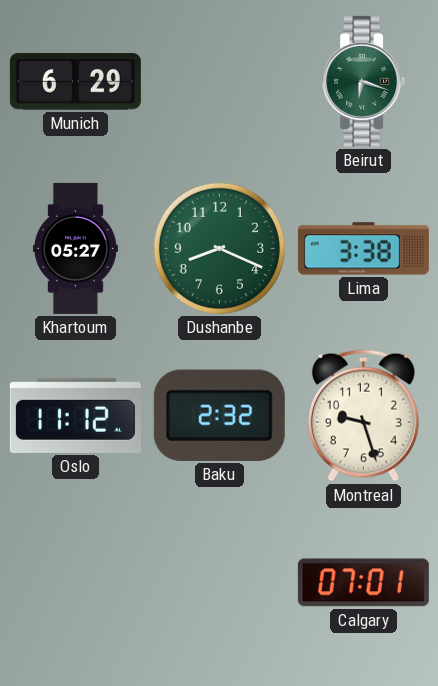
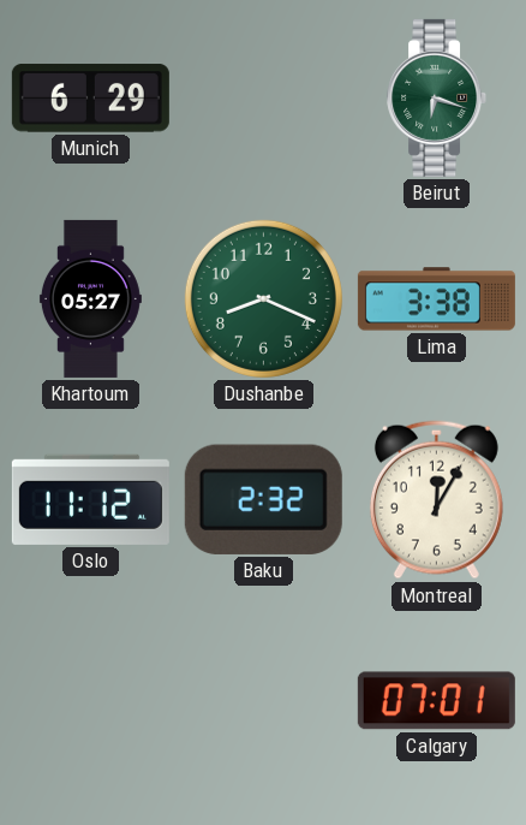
Montreal: 9:27 -> 12:05 (436, 500)
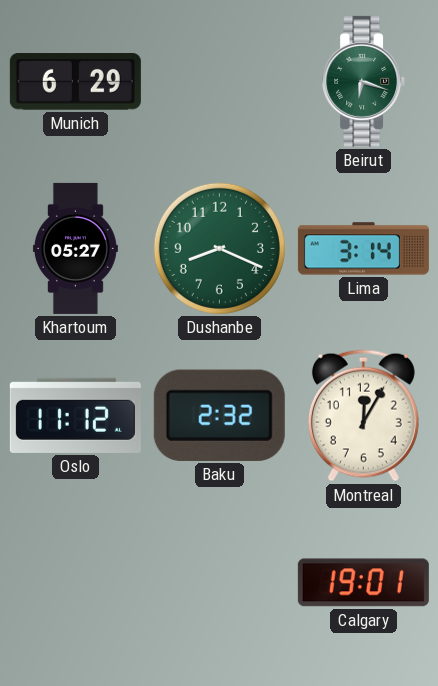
Lima: 3:38 -> 3:14 (363, 249)
Calgary: 07:01 -> 19:01 (363, 583)
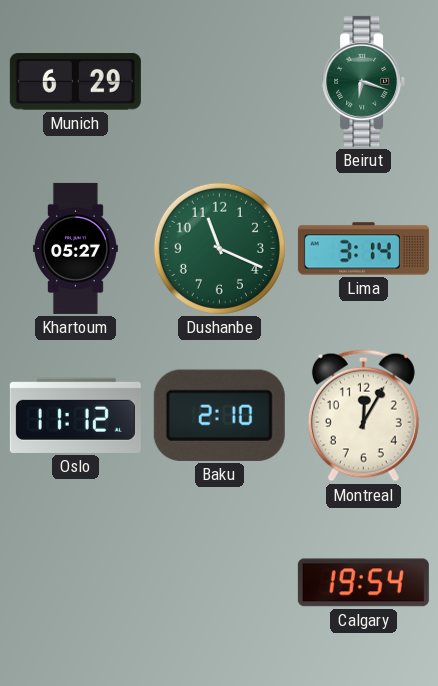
Dushanbe: 8:19 -> 11:19 (219, 248)
Baku: 2:32 -> 2:10 (219, 415)
Calgary: 19:01 -> 19:54 (363, 583)
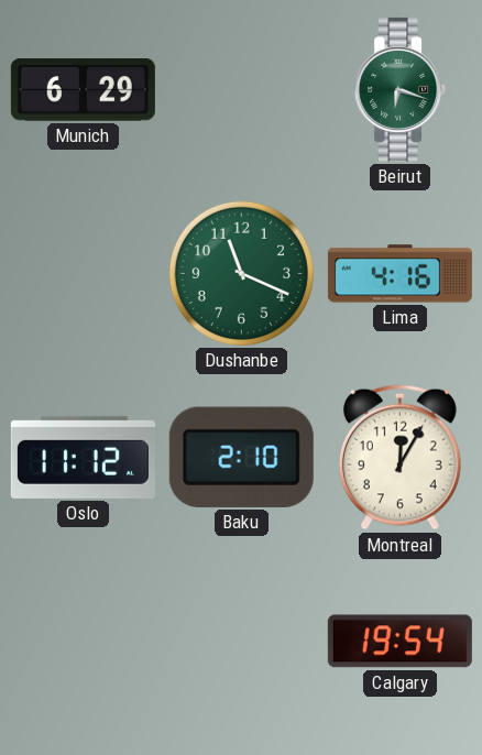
Khartoum: 05:27 -> none (75, 248)
Lima: 3:14 -> 4:16 (399, 274)
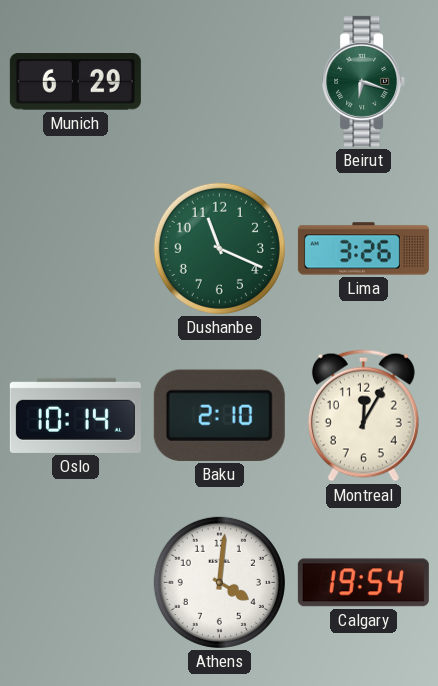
Lima: 4:16 -> 3:26 (363, 249)
Oslo: 11:12 -> 10:14 (75, 415)
Athens: none -> 4:01 (219, 582)
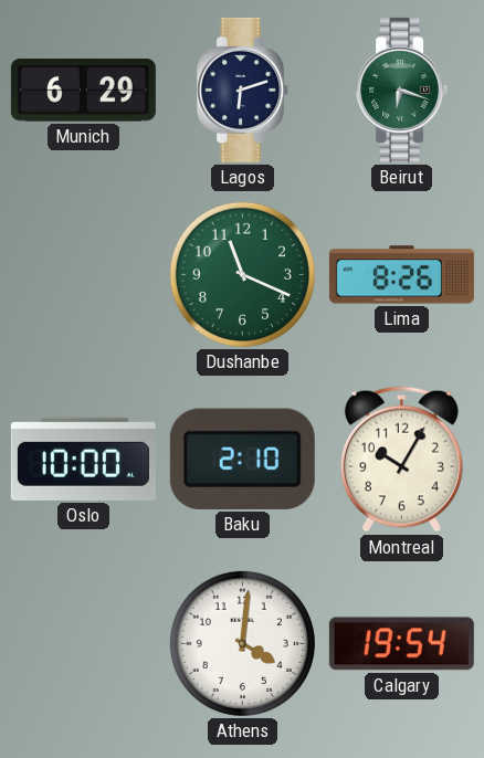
Lagos: none -> 6:12 (243, 90)
Lima: 3:26 -> 8:26 (401, 275)
Oslo: 10:14 -> 10:00 (83, 459)
Montreal: 12:05 -> 10:05 (401, 460)
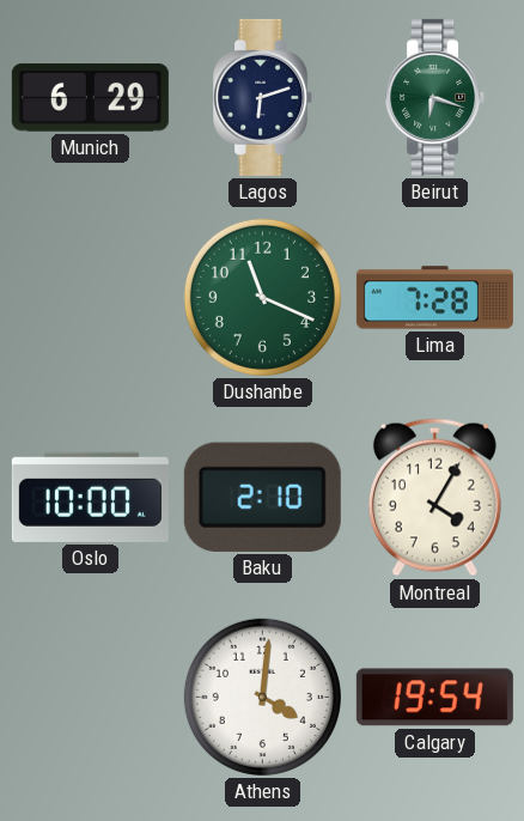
Lima: 8:26 -> 7:28 (434, 298)
Montreal: 10:05 -> 4:05 (434, 498)
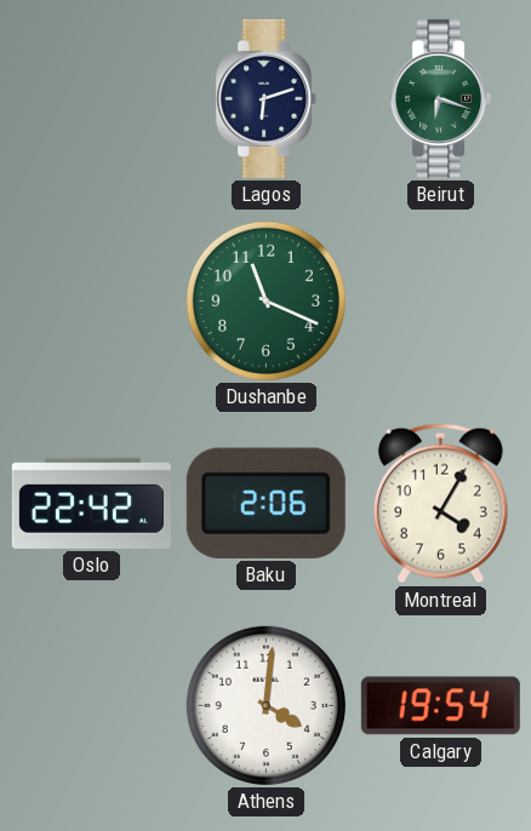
Munich: 6:29 -> none (90, 98)
Lima: 7:28 -> none (434, 298)
Oslo: 10:00 -> 22:42 (91, 503)
Baku: 2:10 -> 2:06 (265, 503)
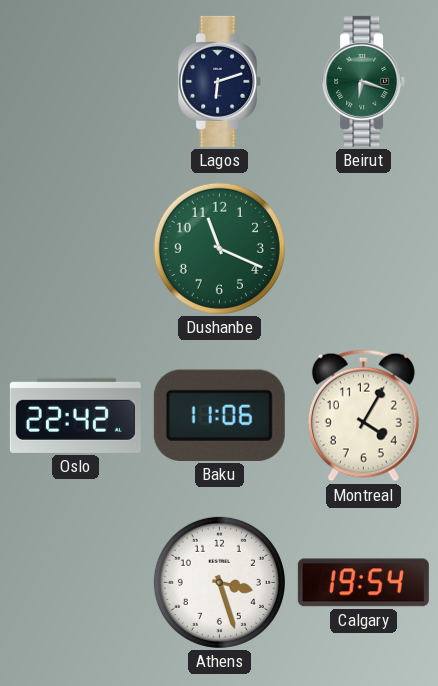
Baku: 2:06 -> 11:06 (219, 415)
Athens: 4:01 -> 3:27 (219, 582)
